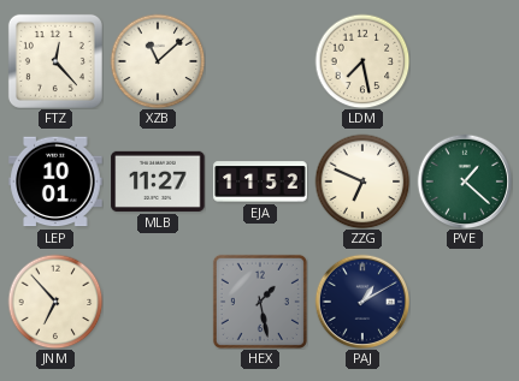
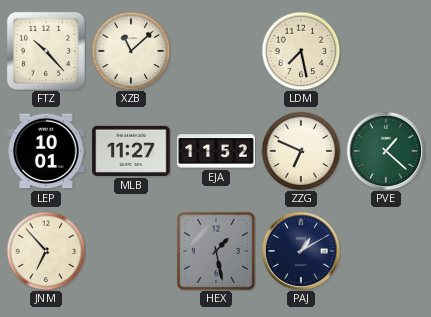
FTZ: 12:23 -> 10:23 (46, 51)
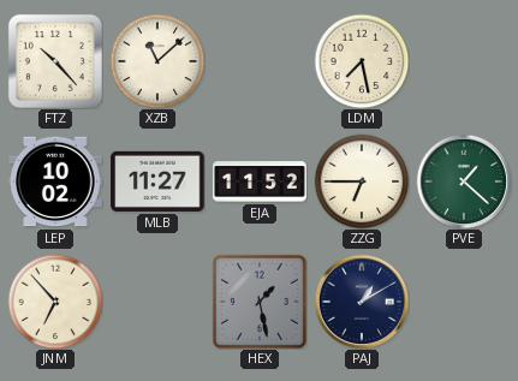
LEP: 10:01 -> 10:02 (55, 181)
ZZG: 6:49 -> 6:45 (362, 181)
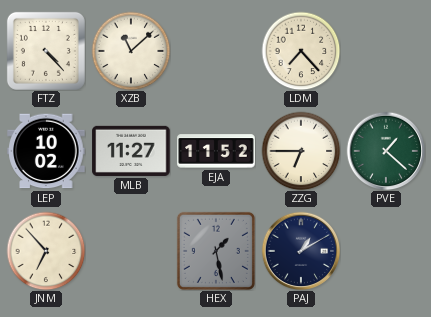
FTZ: 10:23 -> 4:23 (46, 51)
LDM: 7:28 -> 7:23 (301, 51)
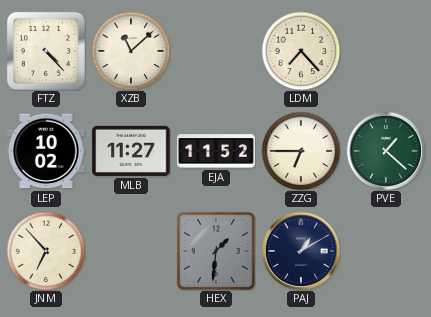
HEX: 1:28 -> 1:31 (216, 251)
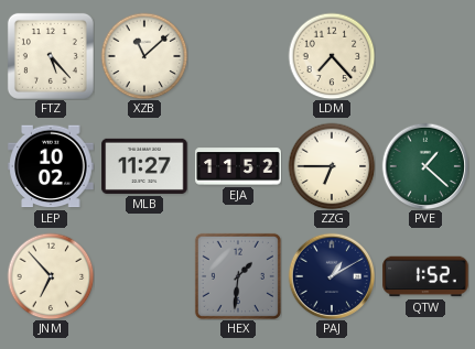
FTZ: 4:23 -> 5:23 (51, 56)
QTW: none -> 1:52 (425, 276)
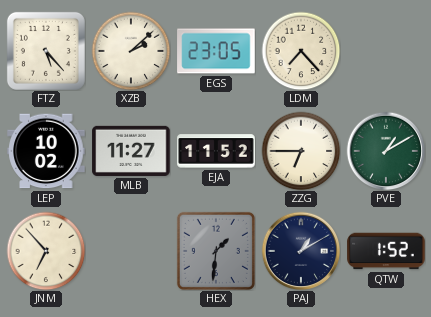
XZB: 11:08 -> 2:08 (131, 51)
EGS: none -> 23:05 (216, 51)
PVE: 1:22 -> 1:10 (386, 151)
